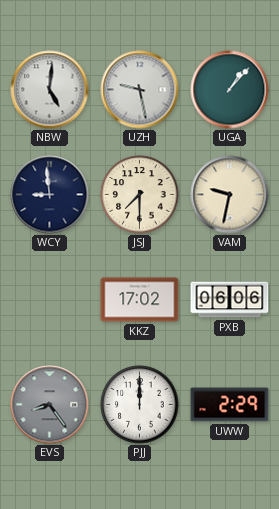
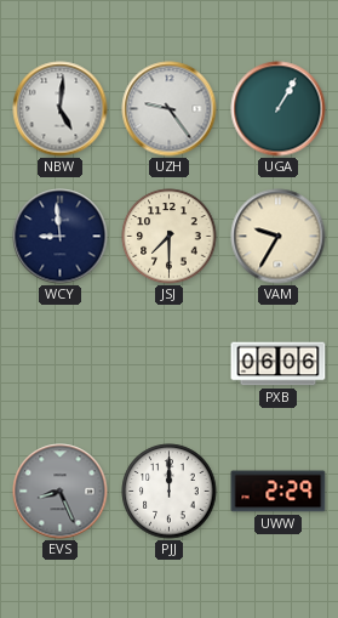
UZH: 9:28 -> 9:24 (170, 109)
UGA: 1:07 -> 1:05 (279, 109)
VAM: 9:32 -> 9:35 (279, 237)
KKZ: 17:02 -> none (140, 300)
EVS: 8:24 -> 8:26 (61, 492)
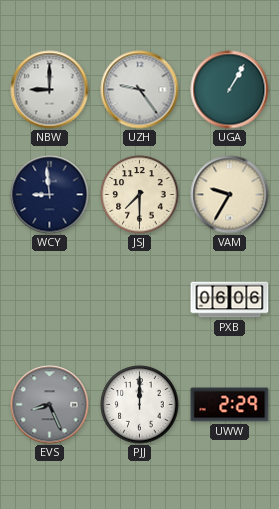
NBW: 5:01 -> 9:00 (50, 90)
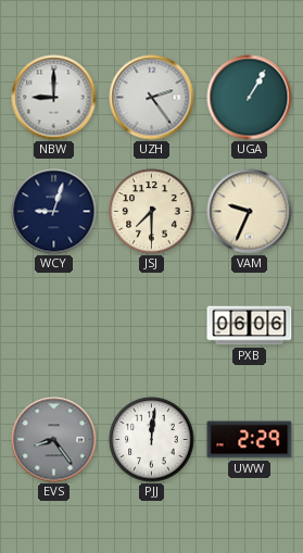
UZH: 9:24 -> 2:24 (152, 98)
WCY: 8:59 -> 9:03 (54, 212)
VAM: 9:35 -> 9:34 (250, 212)
EVS: 8:26 -> 8:24 (54, 440)
PJJ: 12:00 -> 12:01 (152, 440)
